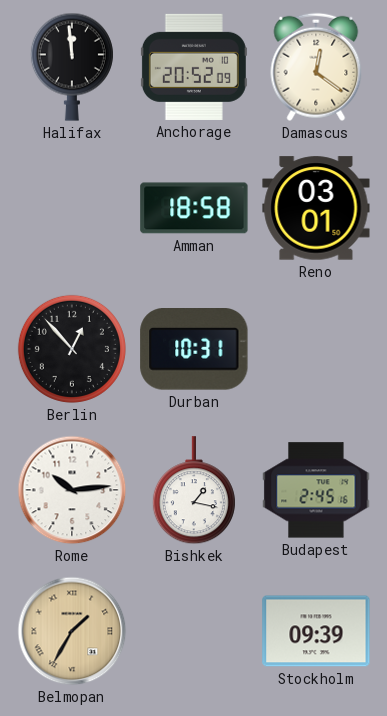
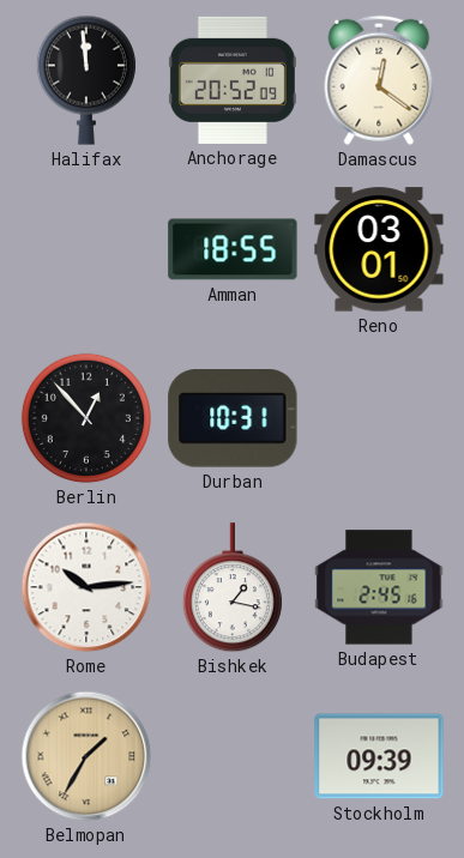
Amman: 18:58 -> 18:55 (233, 249)
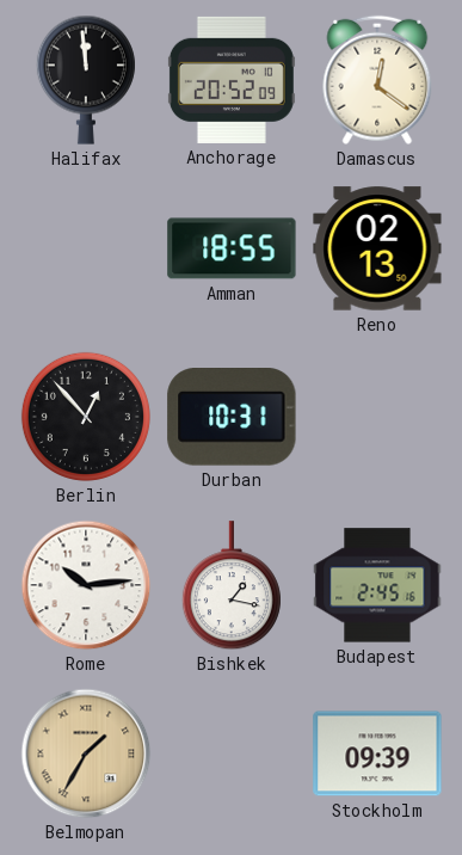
Reno: 03:01 -> 02:13 (377, 248)
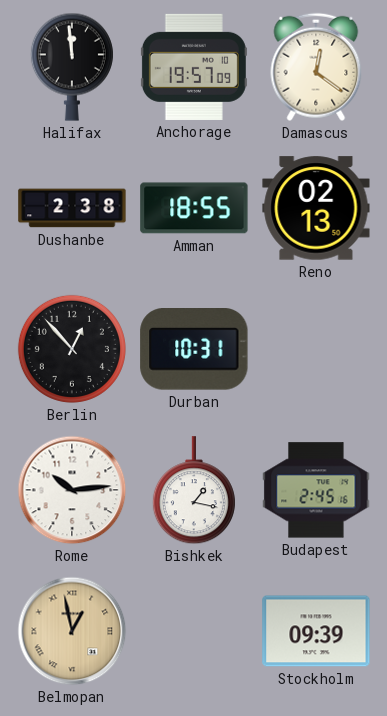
Anchorage: 20:52 -> 19:57 (194, 67)
Dushanbe: none -> 2:38 (72, 208)
Belmopan: 1:35 -> 12:58 (72, 631)
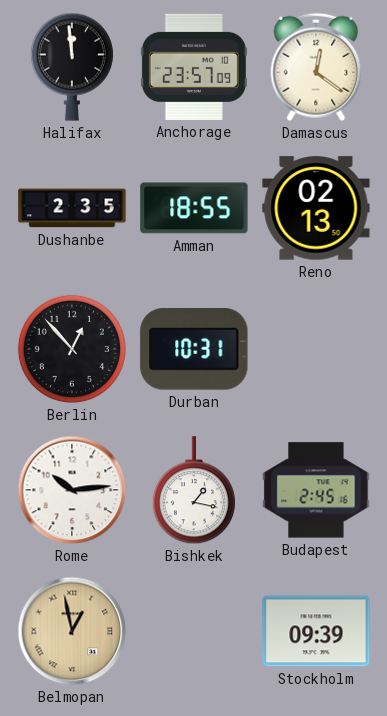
Anchorage: 19:57 -> 23:57 (194, 67)
Dushanbe: 2:38 -> 2:35 (72, 208)
